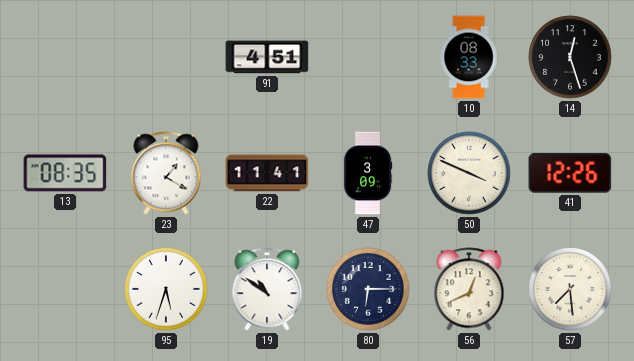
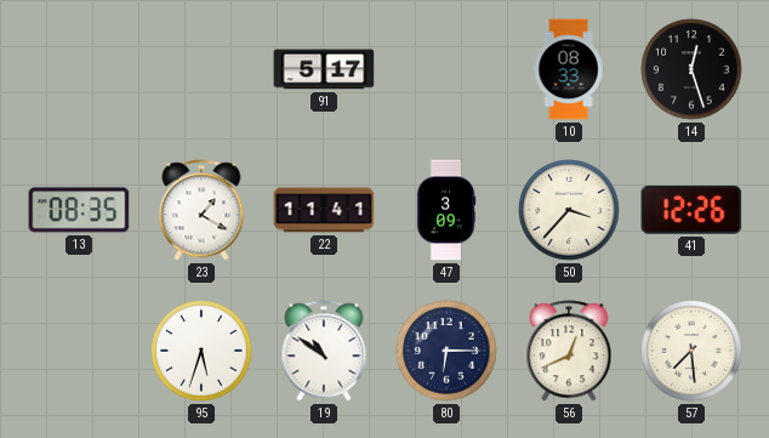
91: 4:51 -> 5:17 (324, 69)
50: 3:49 -> 3:37 (569, 210)
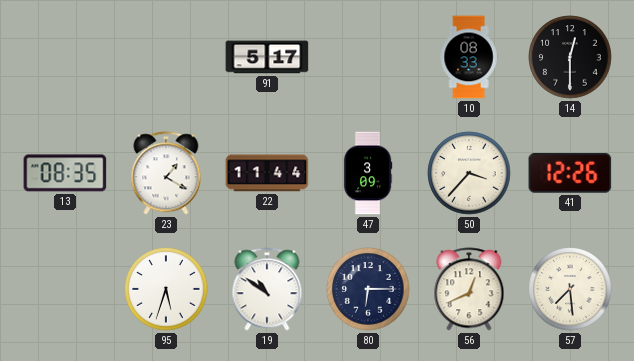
14: 12:27 -> 12:30 (570, 57)
22: 11:41 -> 11:44 (267, 173)
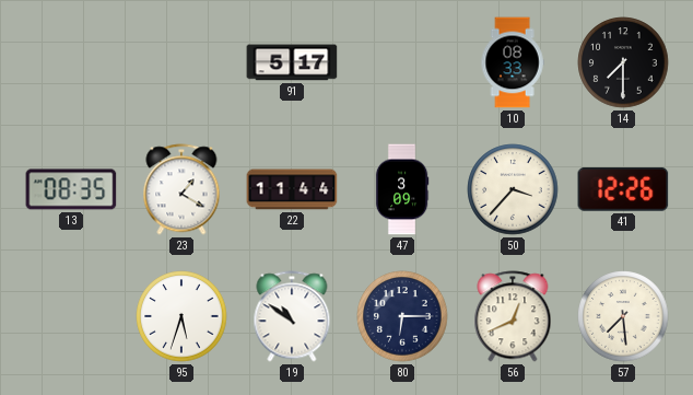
14: 12:30 -> 7:30 (623, 62)
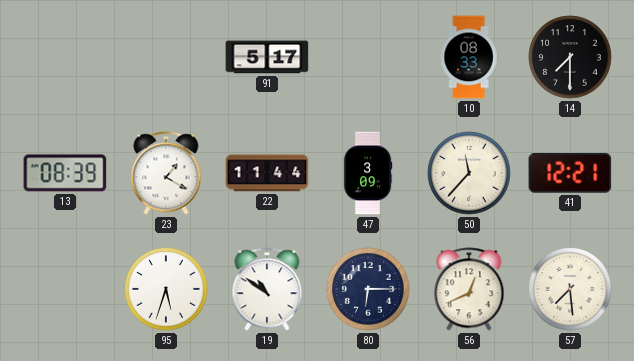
13: 08:35 -> 08:39 (65, 173)
50: 3:37 -> 11:37 (469, 173)
41: 12:26 -> 12:21 (570, 173)
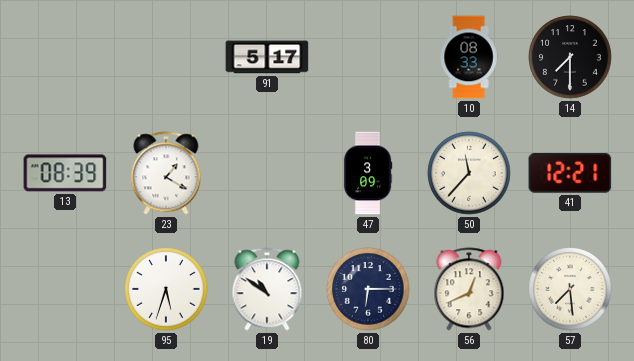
22: 11:44 -> none (267, 173)
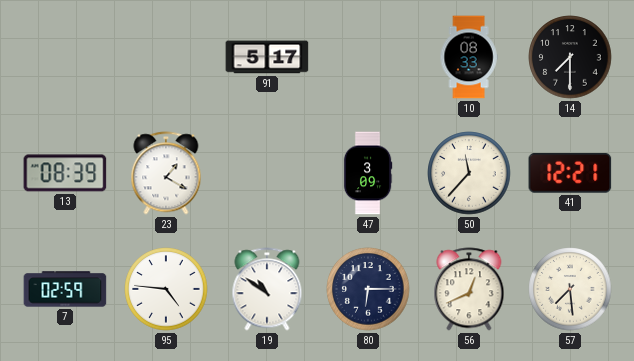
7: none -> 02:59 (65, 289)
95: 5:33 -> 4:46 (166, 289)
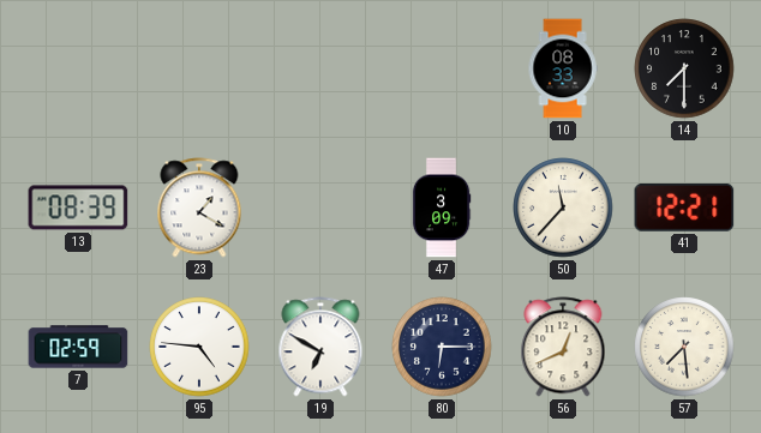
91: 5:17 -> none (267, 57)
19: 10:51 -> 6:50 (320, 347)
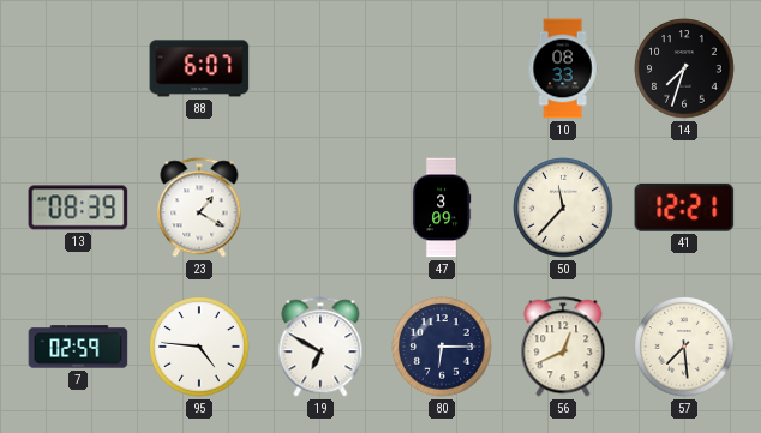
88: none -> 6:07 (199, 68)
14: 7:30 -> 7:33 (684, 68)
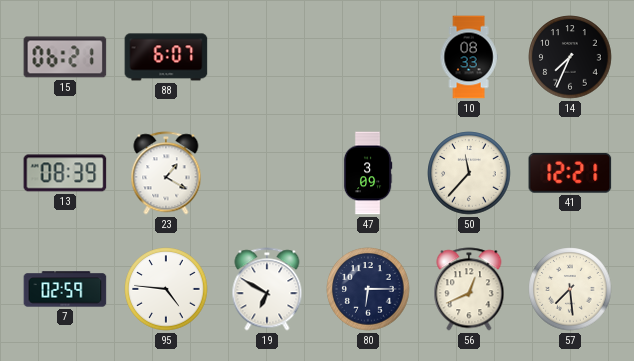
15: none -> 06:21 (65, 57)
14: 7:33 -> 7:34 (570, 57)
